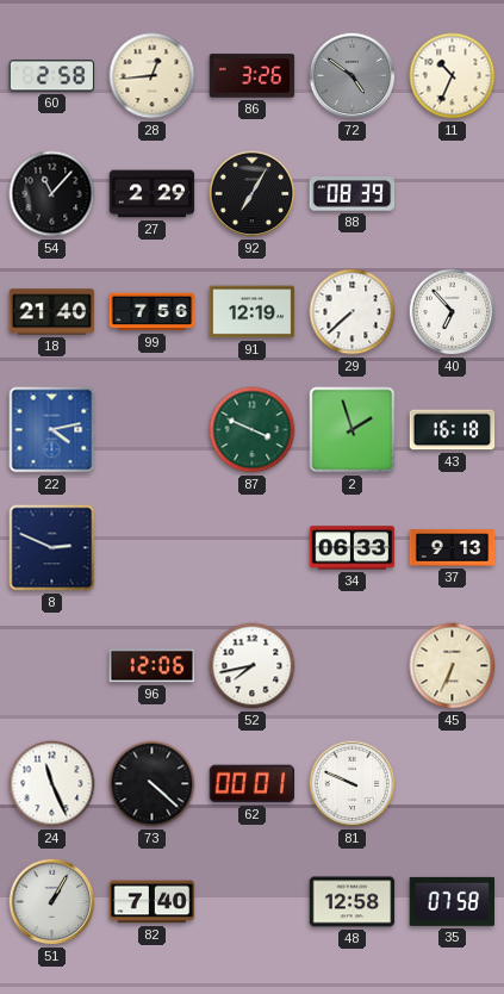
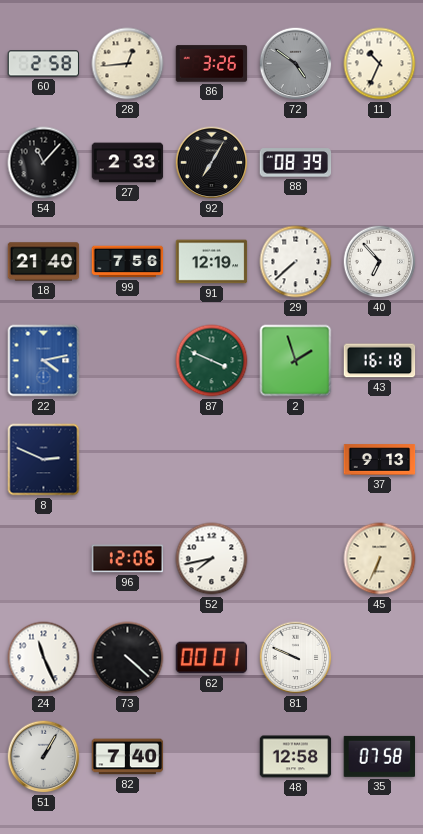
27: 2:29 -> 2:33 (128, 163)
34: 06:33 -> none (353, 548)
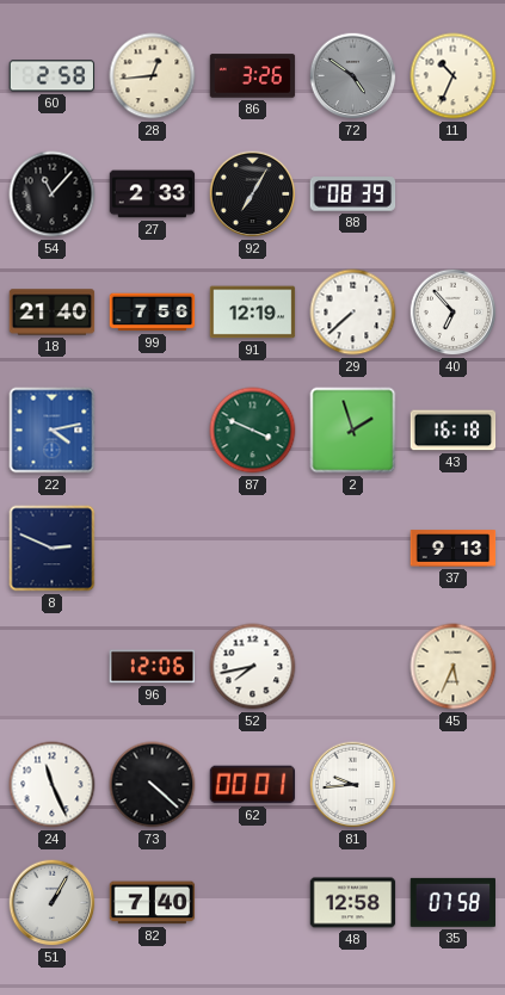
45: 6:34 -> 5:34 (454, 667)
81: 9:49 -> 9:44 (353, 785)
